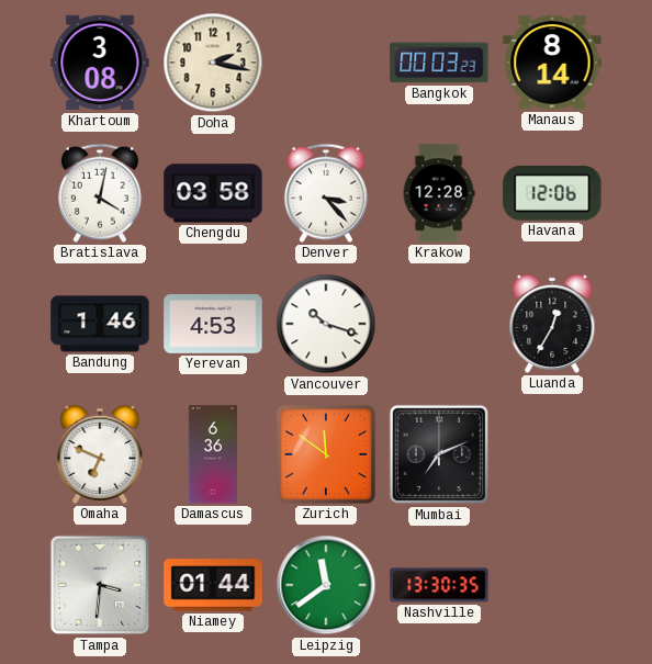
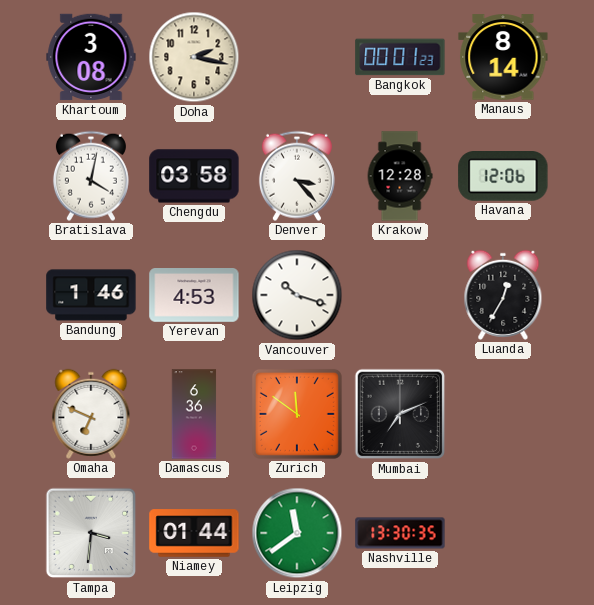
Bangkok: 00:03 -> 00:01 (400, 57)
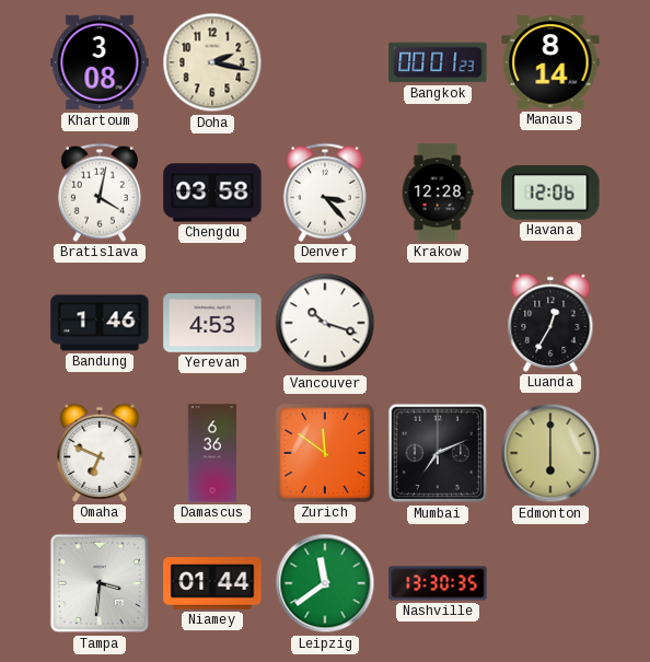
Edmonton: none -> 6:00 (550, 453)
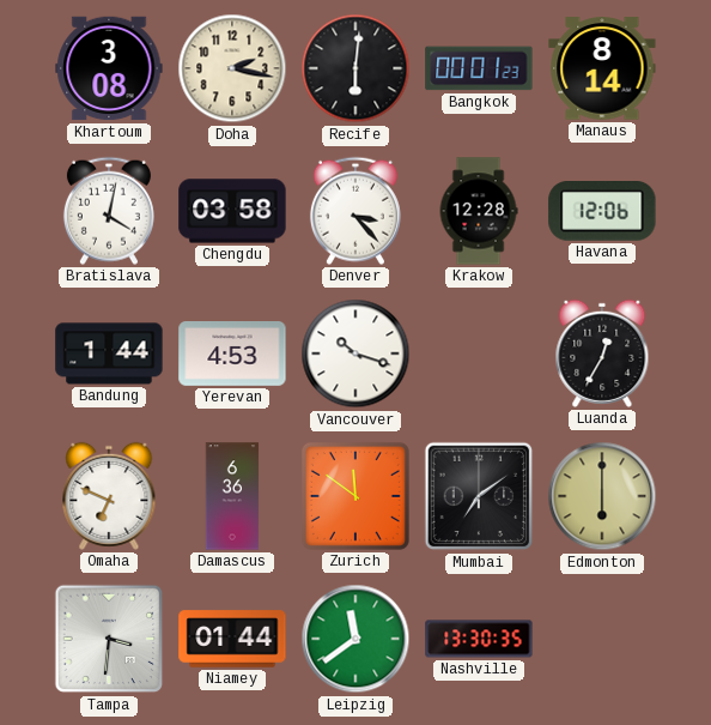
Recife: none -> 6:01 (355, 68)
Bandung: 1:46 -> 1:44 (109, 354)
Mumbai: 7:11 -> 7:09 (479, 496)
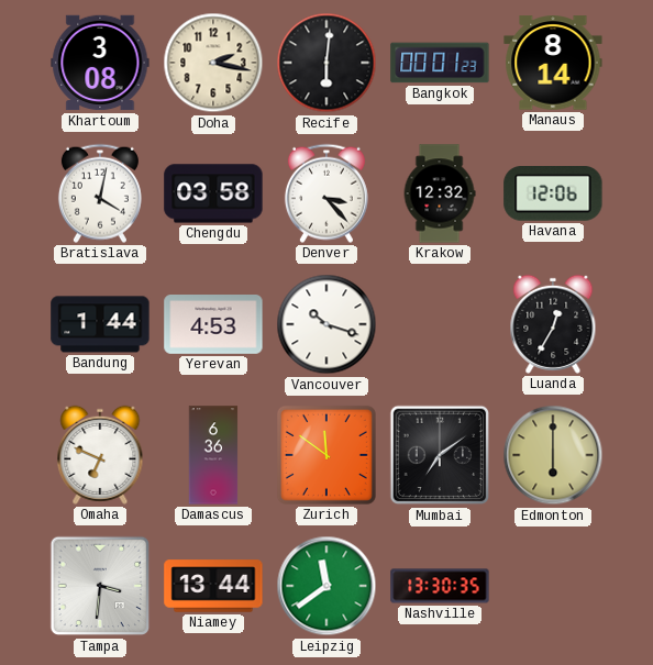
Krakow: 12:28 -> 12:32 (440, 193)
Niamey: 01:44 -> 13:44 (213, 586)
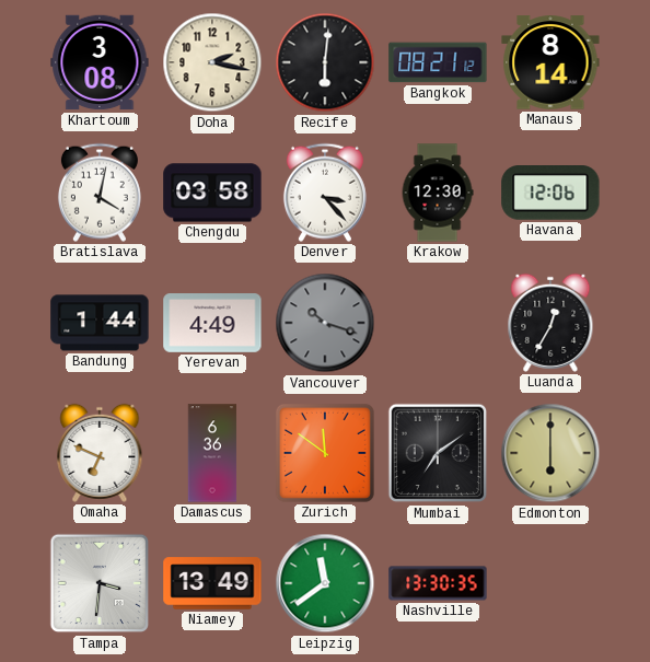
Bangkok: 00:01 -> 08:21 (438, 62)
Krakow: 12:32 -> 12:30 (438, 193)
Yerevan: 4:53 -> 4:49 (212, 324)
Vancouver dial: white -> grey (325, 323)
Niamey: 13:44 -> 13:49 (212, 583)
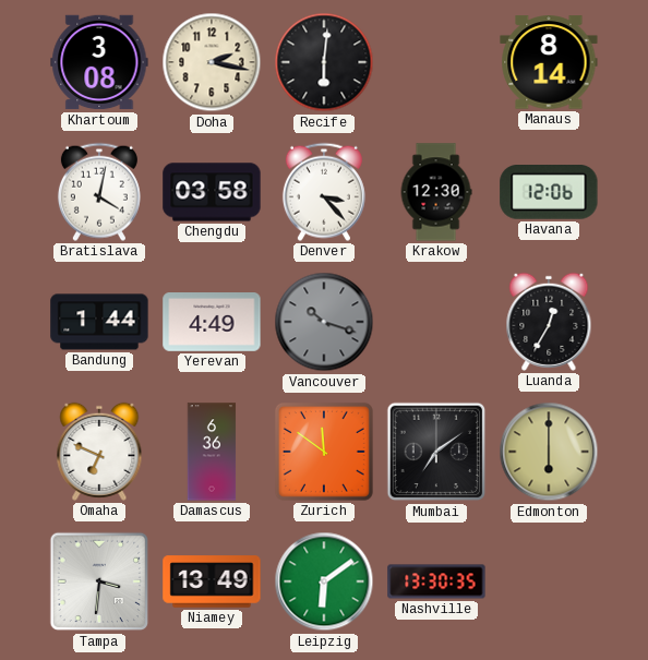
Bangkok: 08:21 -> none (438, 62)
Leipzig: 11:39 -> 6:09 (324, 581)
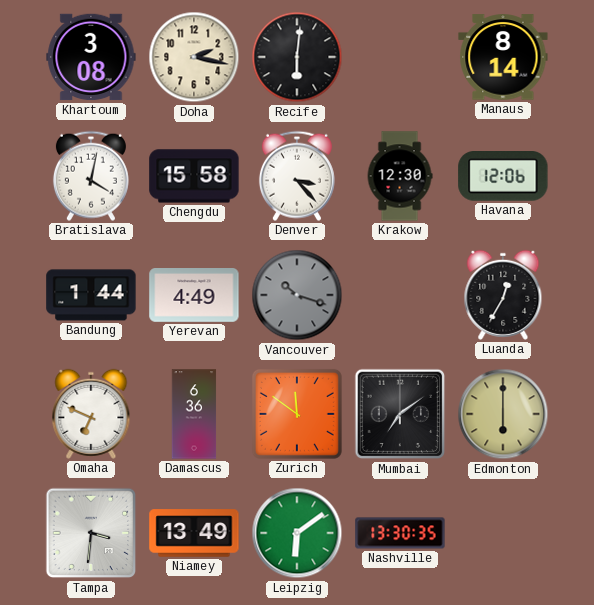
Chengdu: 03:58 -> 15:58 (194, 176)
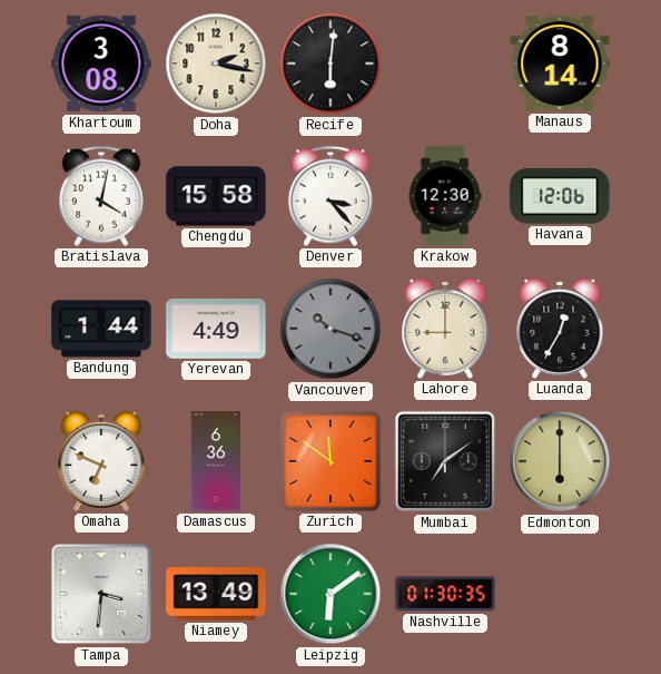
Lahore: none -> 9:00 (445, 329)
Nashville: 13:30 -> 01:30 (445, 594)
